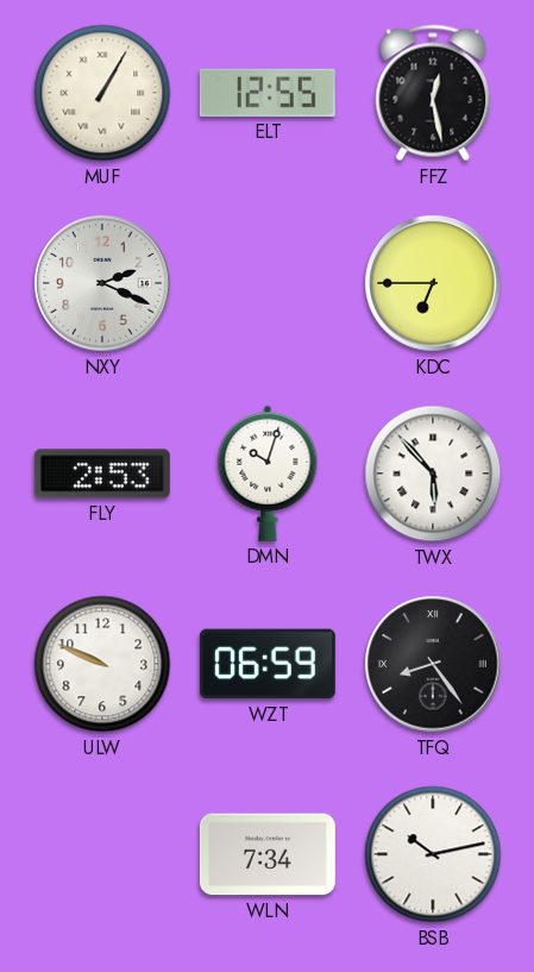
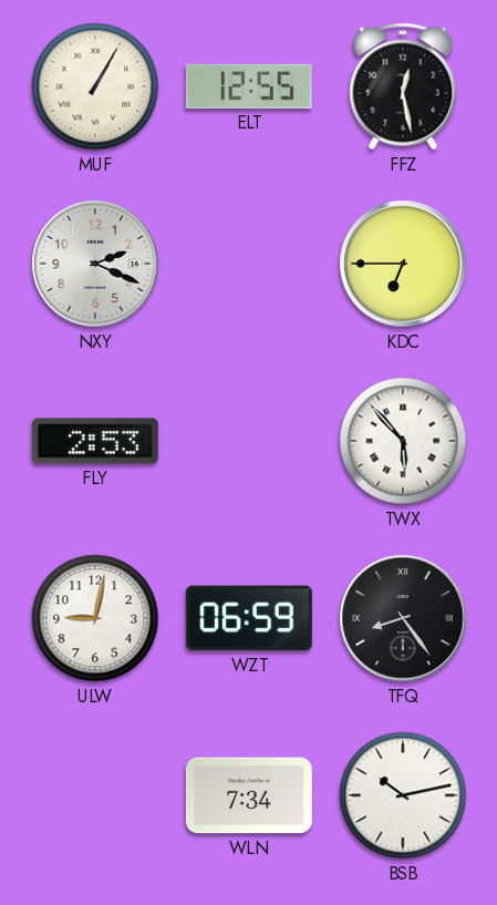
DMN: 10:03 -> none (268, 474)
ULW: 9:49 -> 9:02 (95, 618)
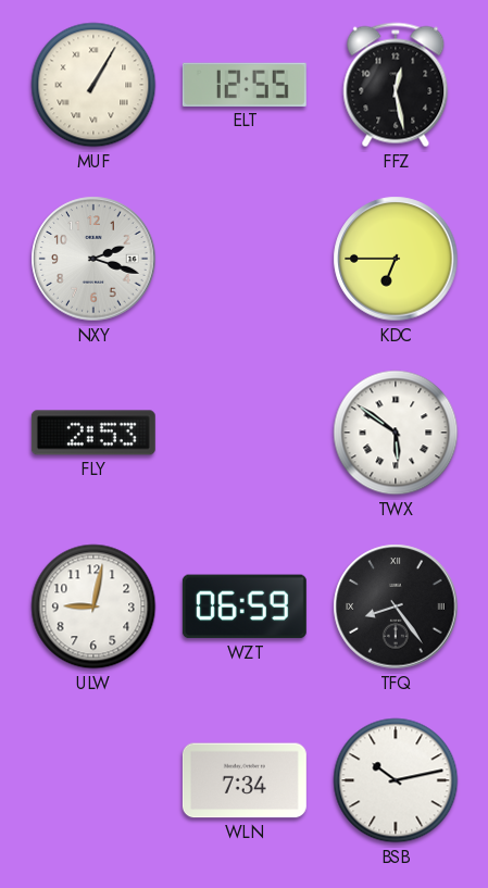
NXY: 2:19 -> 2:18 (93, 259)
TWX: 5:53 -> 5:51 (396, 433)
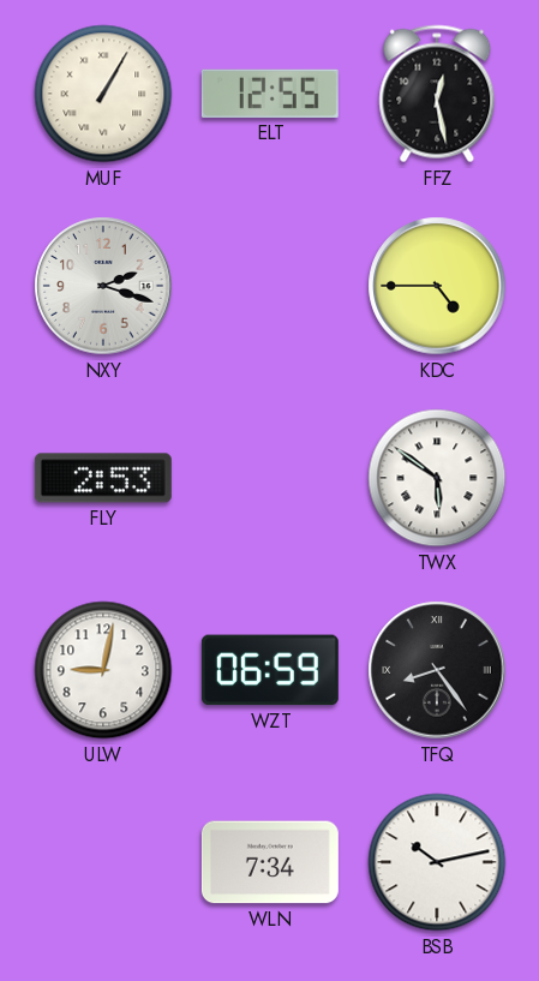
KDC: 6:45 -> 4:45 (437, 286)
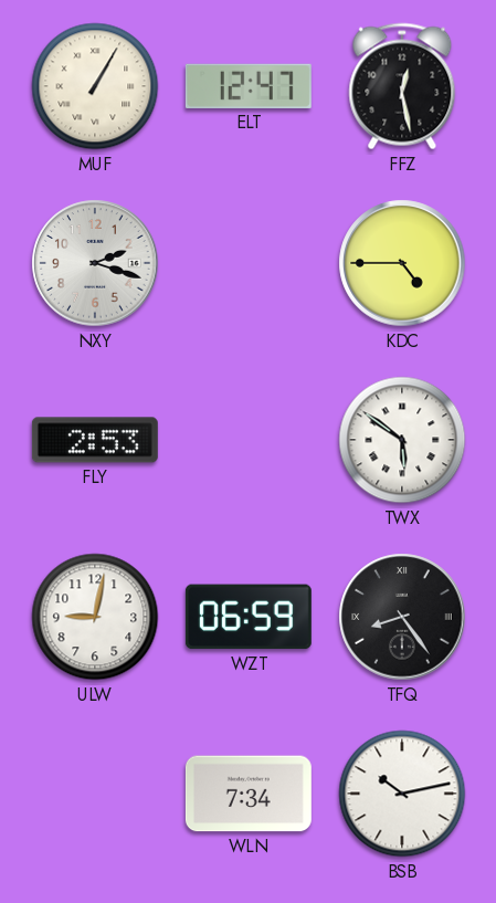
ELT: 12:55 -> 12:47 (249, 86)
